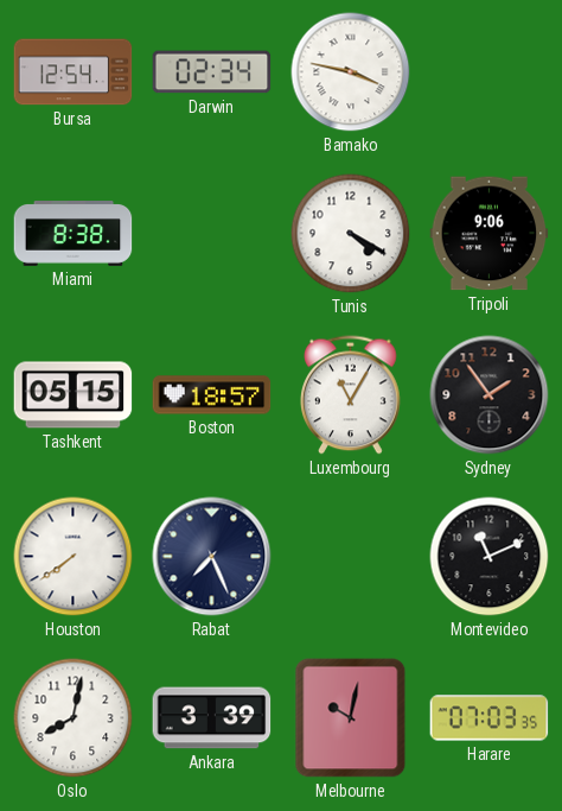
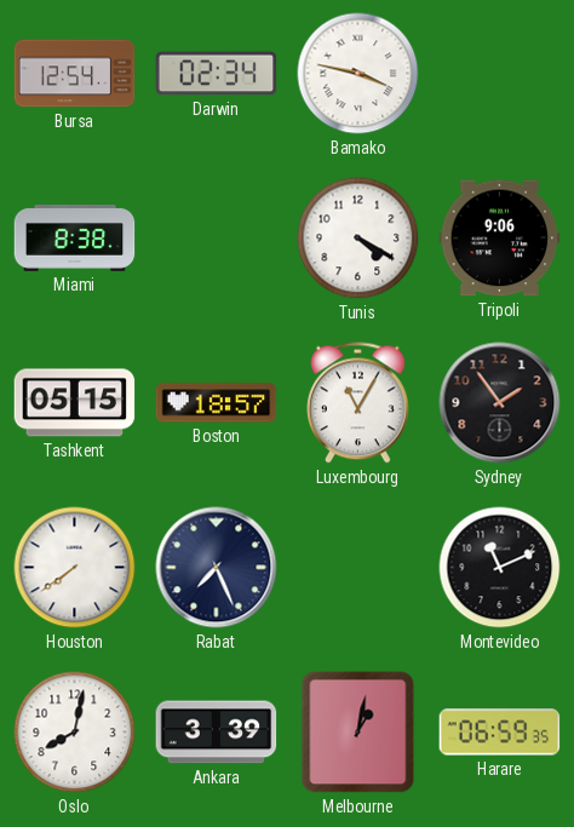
Melbourne: 10:02 -> 1:02 (358, 733)
Harare: 07:03 -> 06:59 (500, 733)
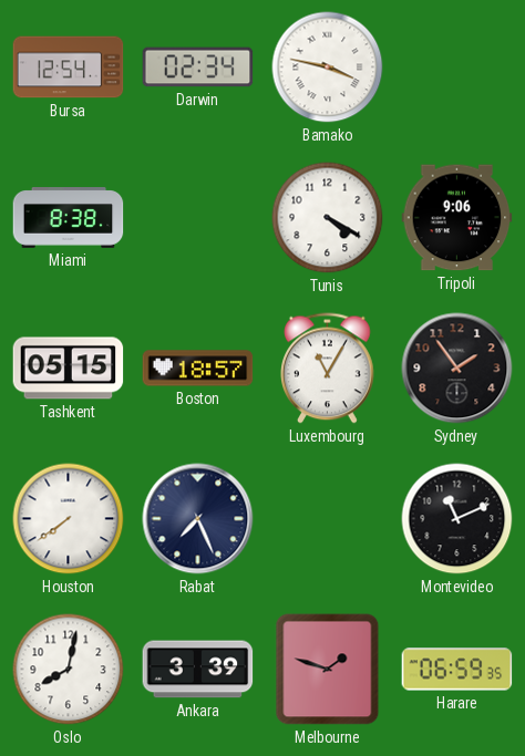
Melbourne: 1:02 -> 1:48 (328, 670)
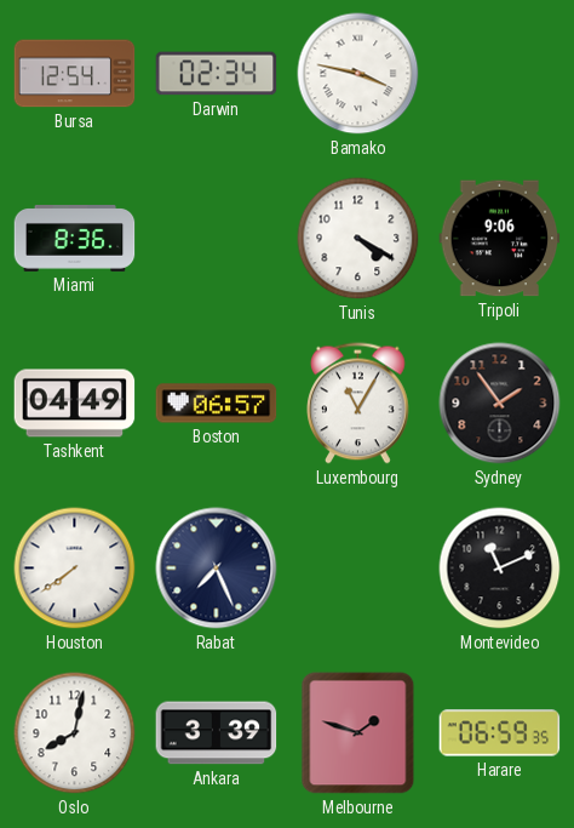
Miami: 8:38 -> 8:36 (75, 239)
Tashkent: 05:15 -> 04:49 (75, 404)
Boston: 18:57 -> 06:57 (217, 404)
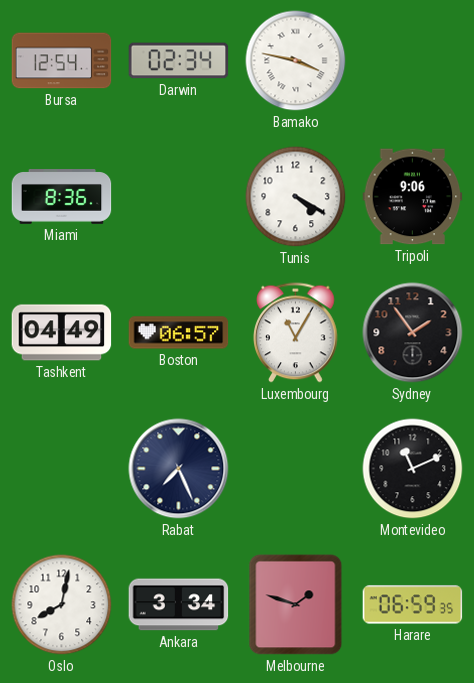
Houston: 7:39 -> none (75, 569)
Ankara: 3:39 -> 3:34 (179, 605)
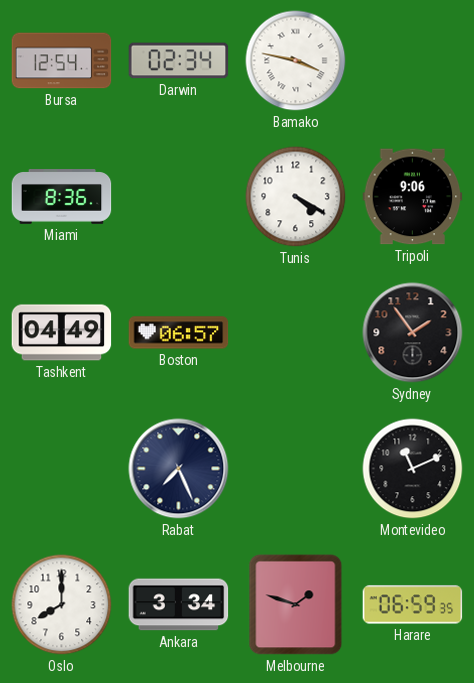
Luxembourg: 11:05 -> none (296, 333)
Oslo: 8:02 -> 8:00 (62, 605)
